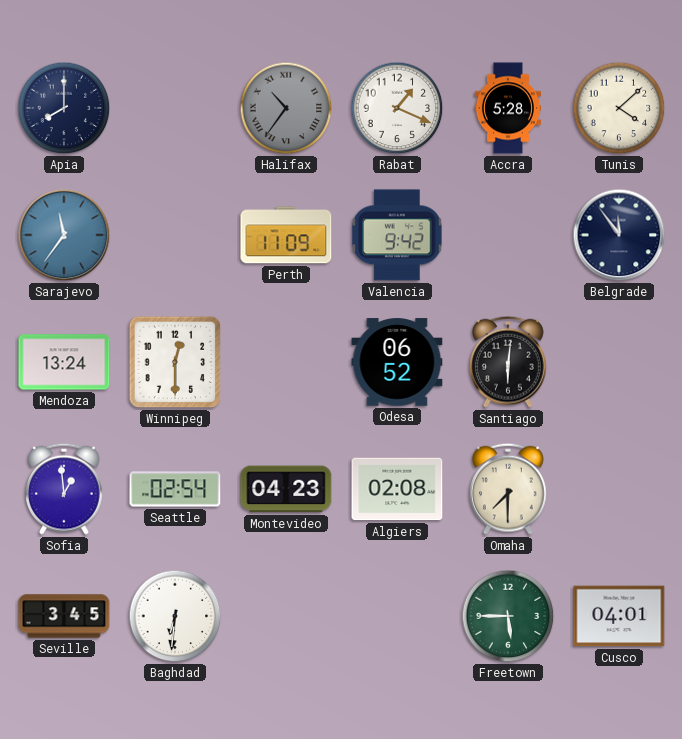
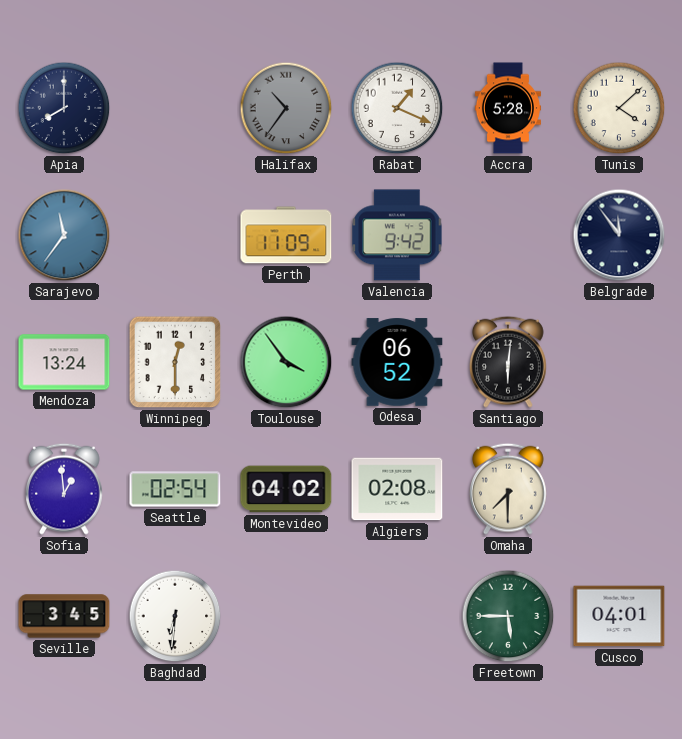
Toulouse: none -> 3:54 (286, 362)
Montevideo: 04:23 -> 04:02 (286, 489)
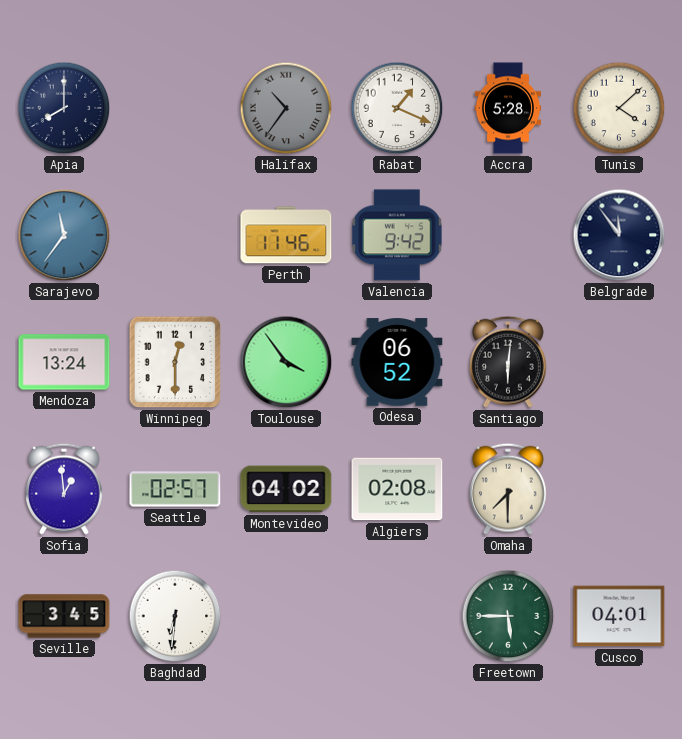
Perth: 11:09 -> 11:46 (286, 235)
Seattle: 02:54 -> 02:57 (175, 489)
